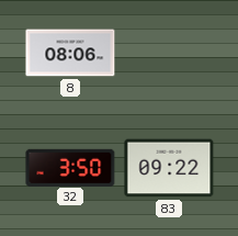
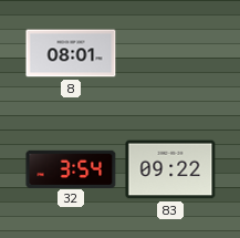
8: 08:06 -> 08:01 (71, 53)
32: 3:50 -> 3:54 (71, 168)
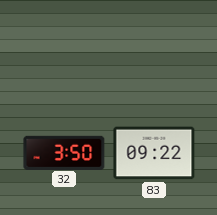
8: 08:01 -> none (71, 53)
32: 3:54 -> 3:50 (64, 152)
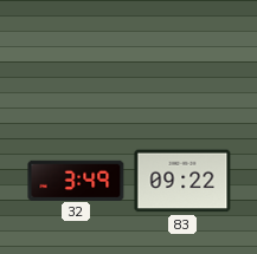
32: 3:50 -> 3:49 (76, 180)
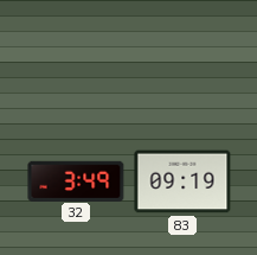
83: 09:22 -> 09:19 (182, 181)
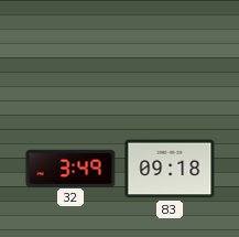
83: 09:19 -> 09:18 (170, 169)
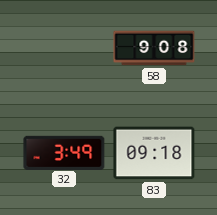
58: none -> 9:08 (154, 48)
